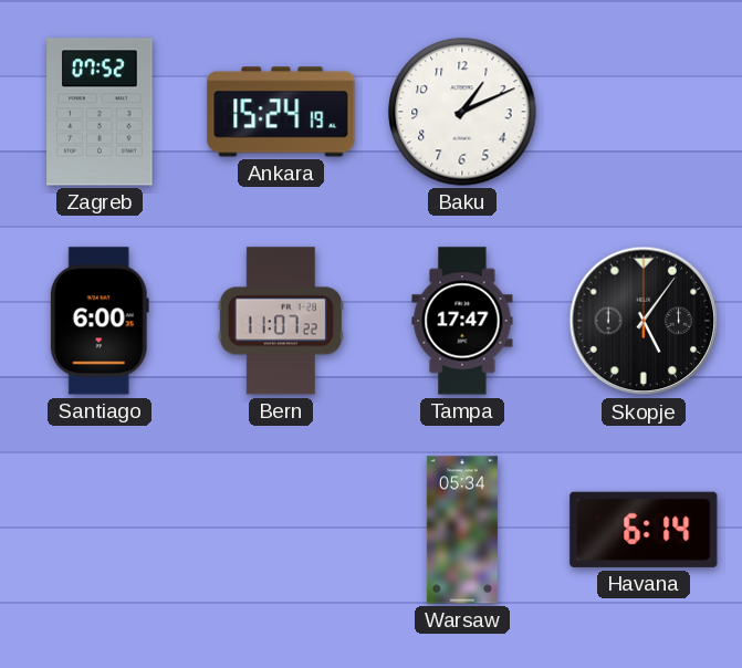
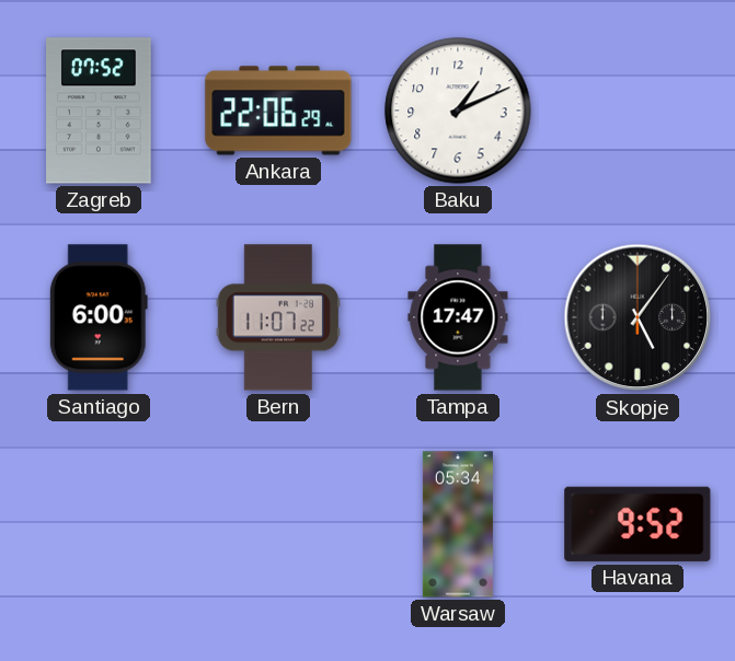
Ankara: 15:24 -> 22:06 (278, 111)
Havana: 6:14 -> 9:52 (638, 524)
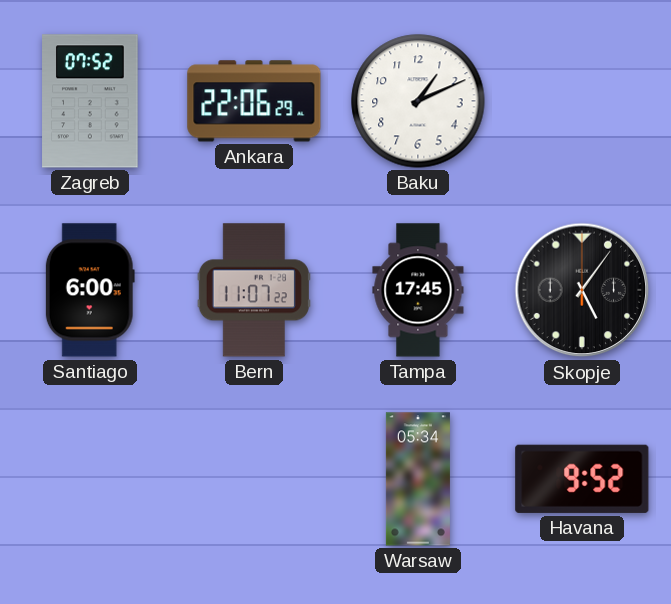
Tampa: 17:47 -> 17:45 (418, 290)
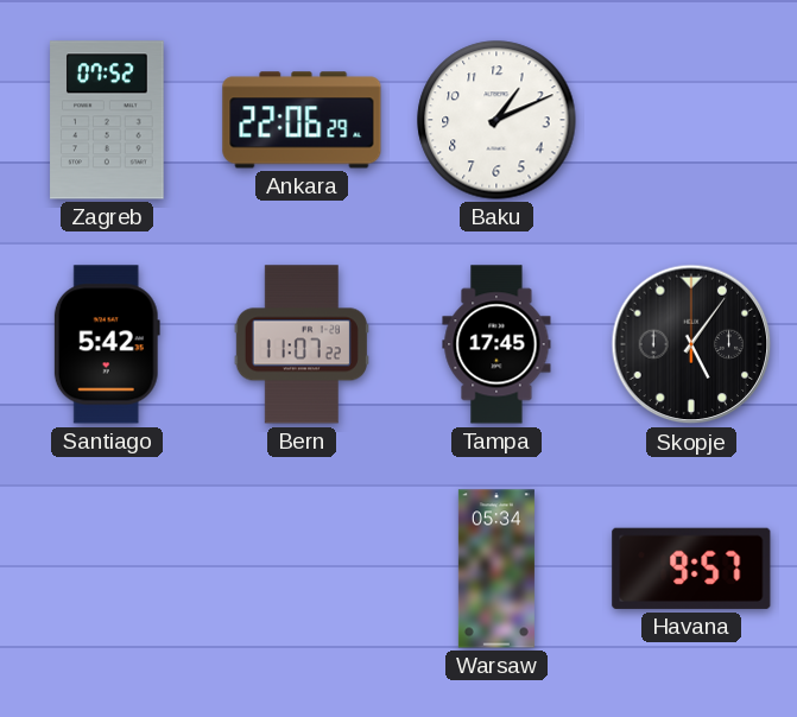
Santiago: 6:00 -> 5:42 (107, 344)
Havana: 9:52 -> 9:57 (691, 569)
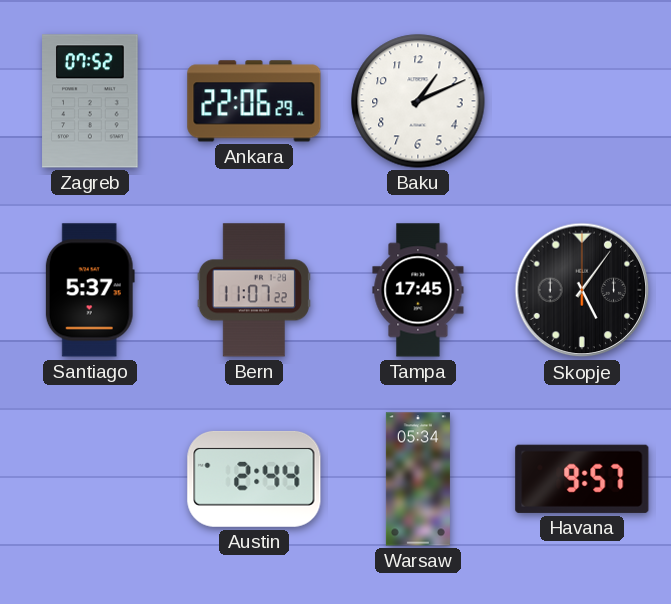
Santiago: 5:42 -> 5:37 (90, 290)
Austin: none -> 2:44 (254, 479)
